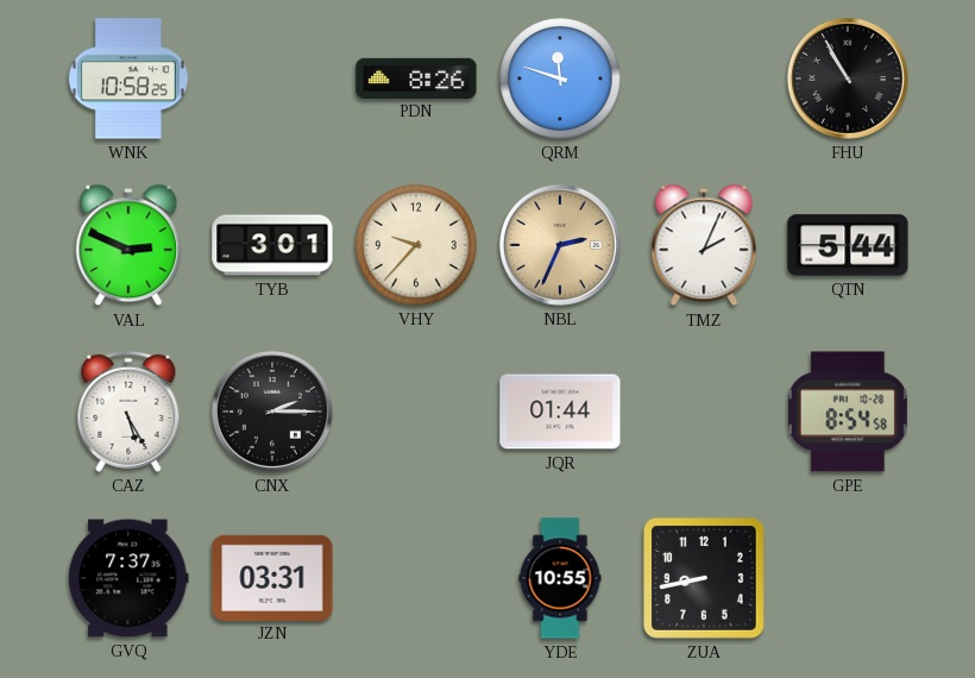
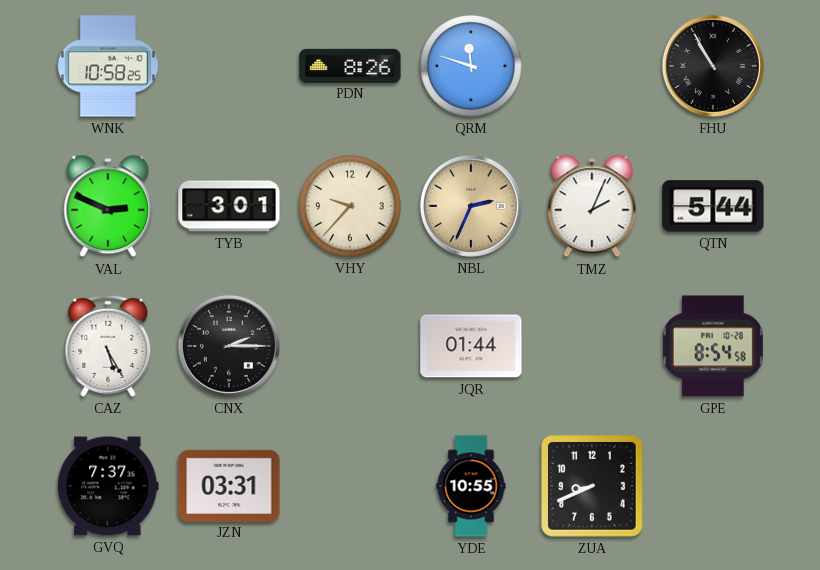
ZUA: 8:43 -> 8:41 (593, 487)
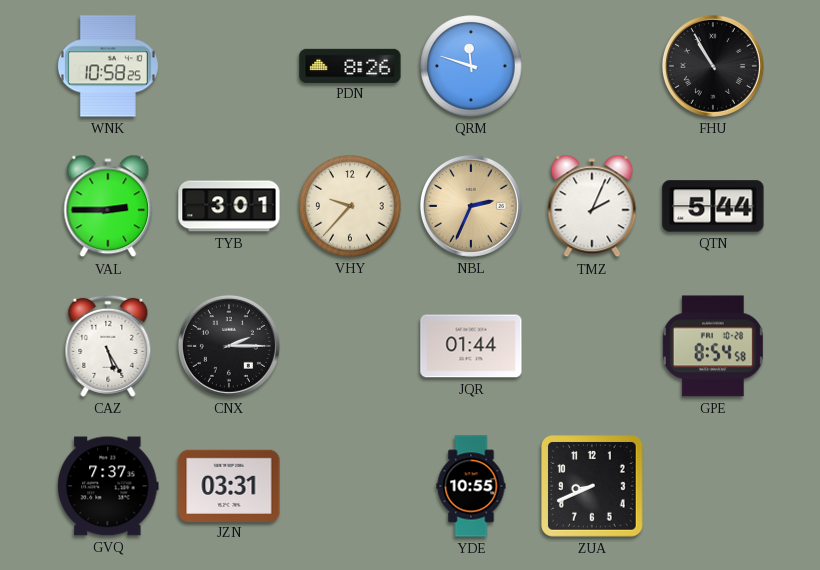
VAL: 2:49 -> 2:45 (108, 206)
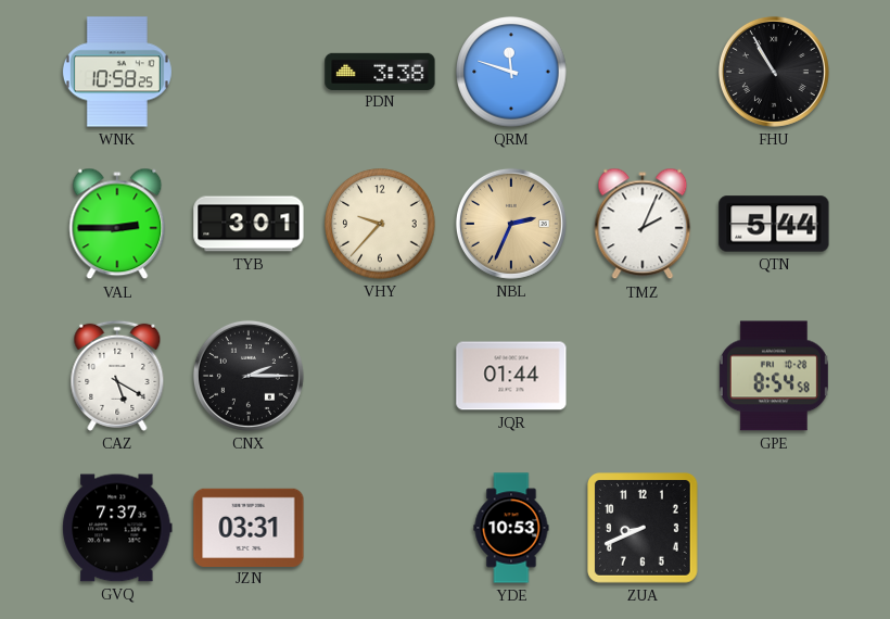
PDN: 8:26 -> 3:38 (380, 71)
CAZ: 5:25 -> 5:20 (117, 376)
YDE: 10:55 -> 10:53 (511, 528)
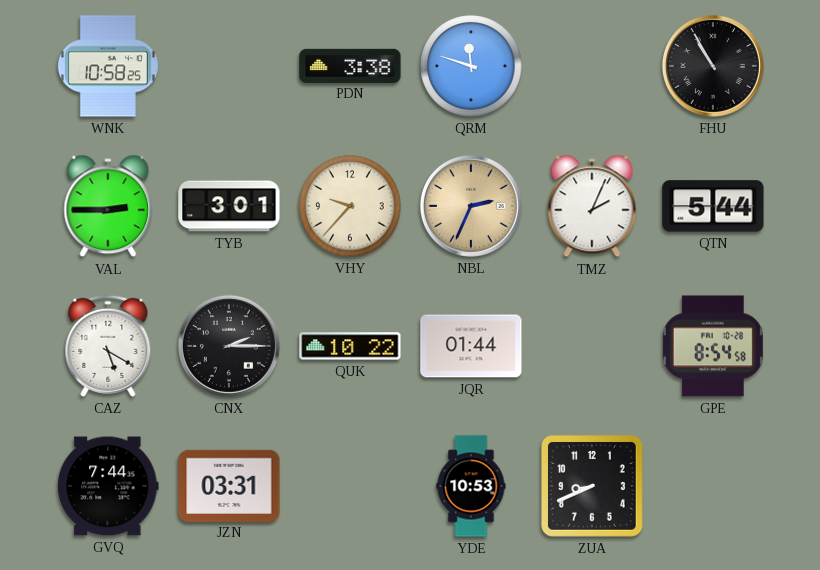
QUK: none -> 10:22 (350, 346)
GVQ: 7:37 -> 7:44 (108, 486)
